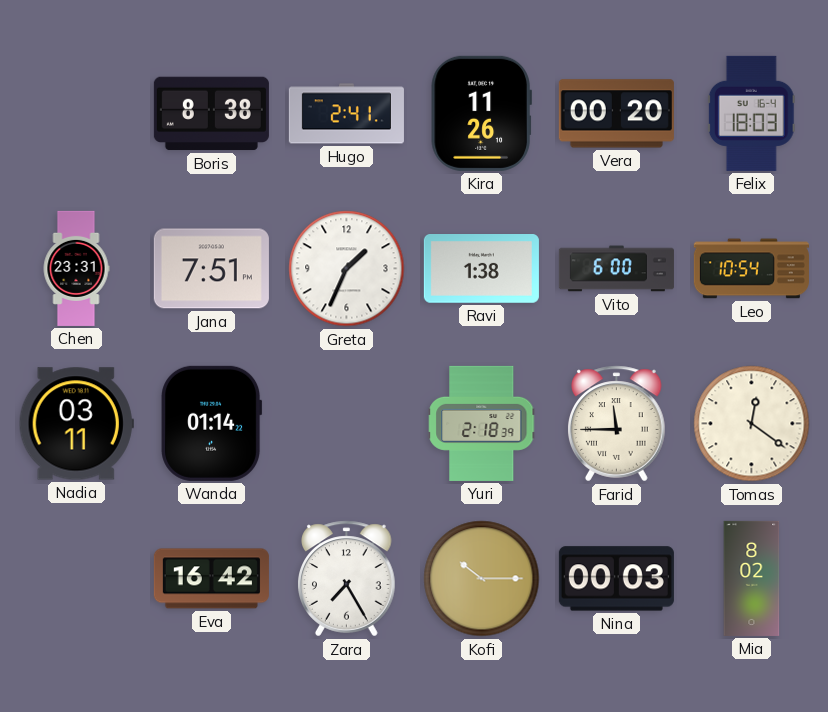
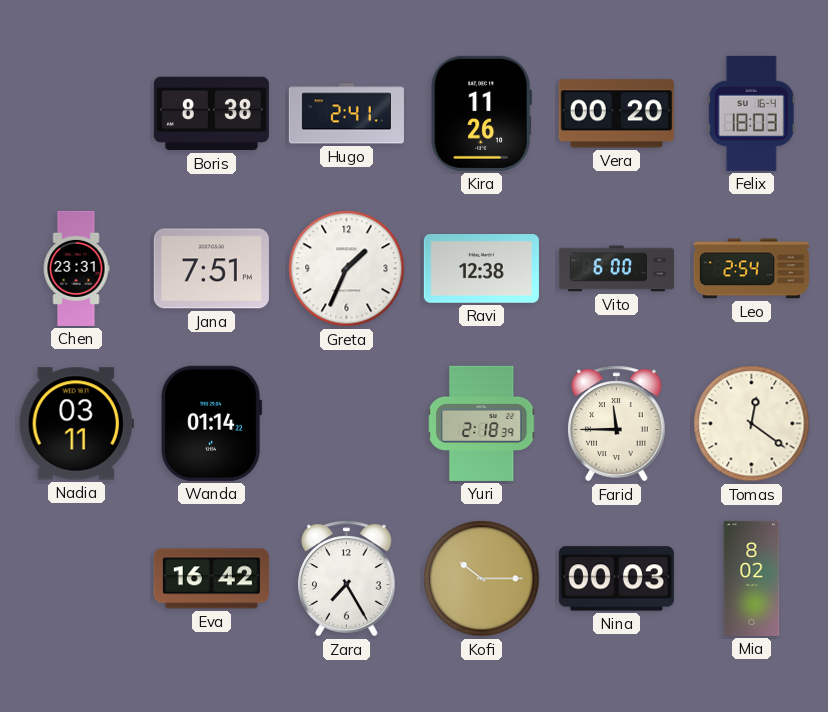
Ravi: 1:38 -> 12:38 (481, 269)
Leo: 10:54 -> 2:54 (751, 269)
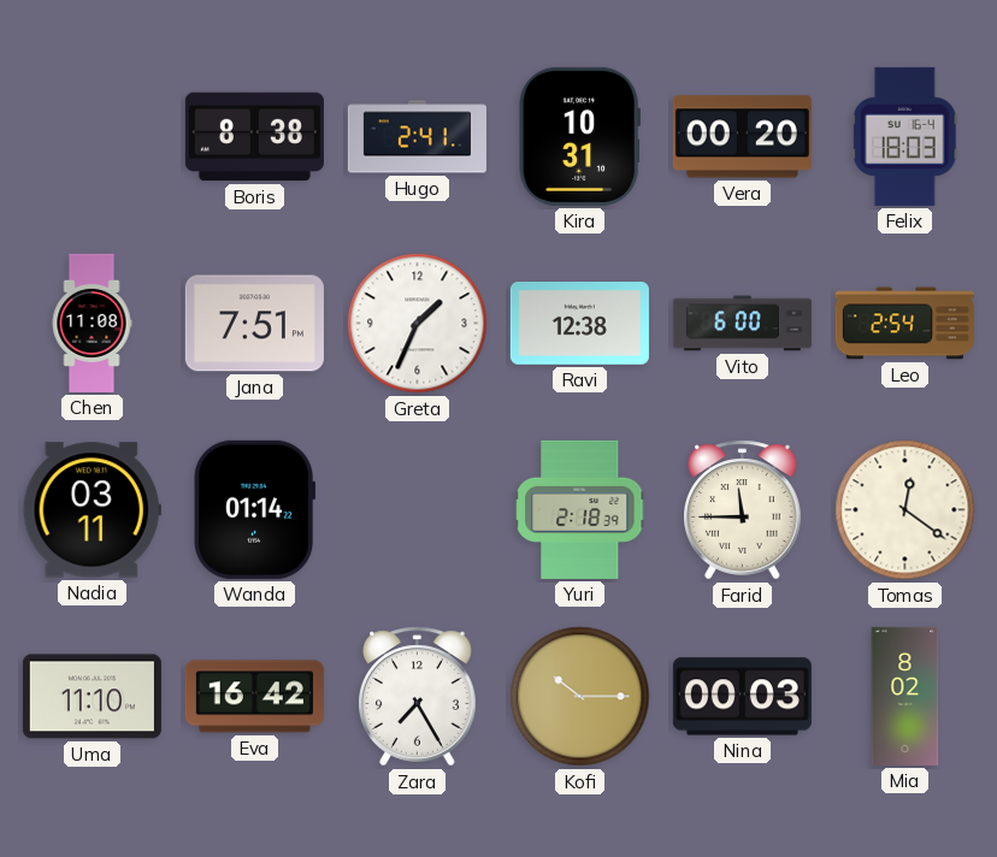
Kira: 11:26 -> 10:31 (579, 136)
Chen: 23:31 -> 11:08 (92, 323)
Uma: none -> 11:10 (92, 697)
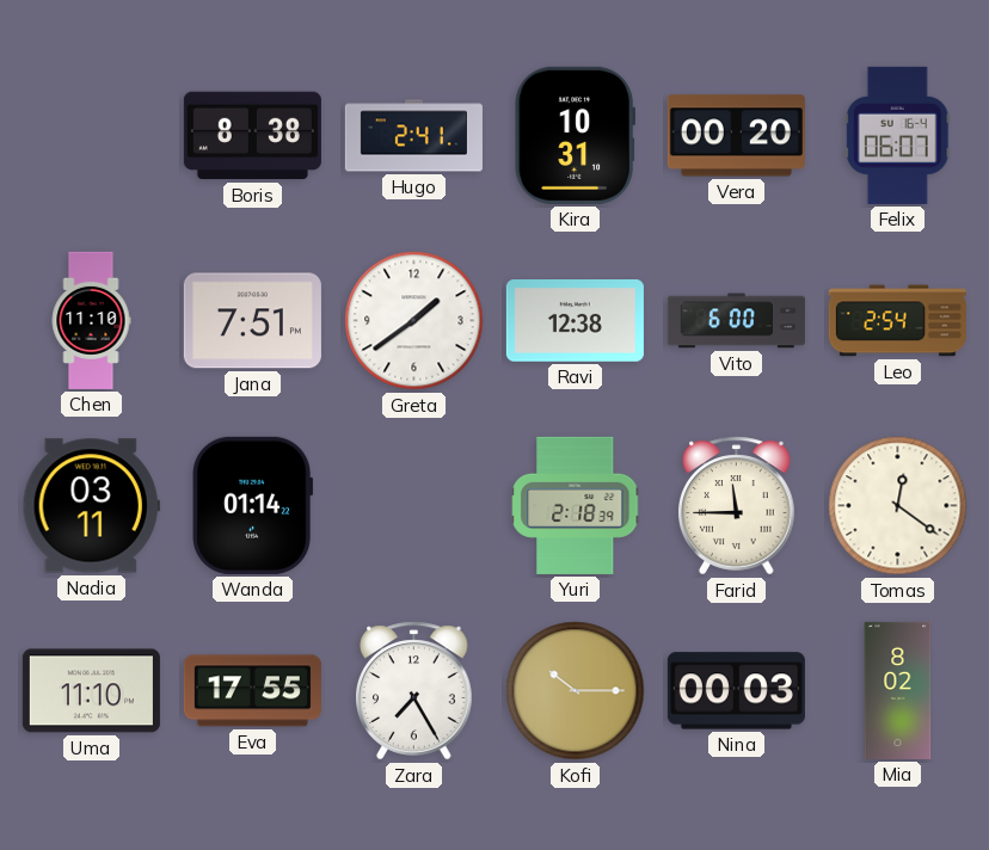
Felix: 18:03 -> 06:07 (897, 135)
Chen: 11:08 -> 11:10 (91, 320)
Greta: 1:34 -> 1:39 (414, 321)
Eva: 16:42 -> 17:55 (252, 691)
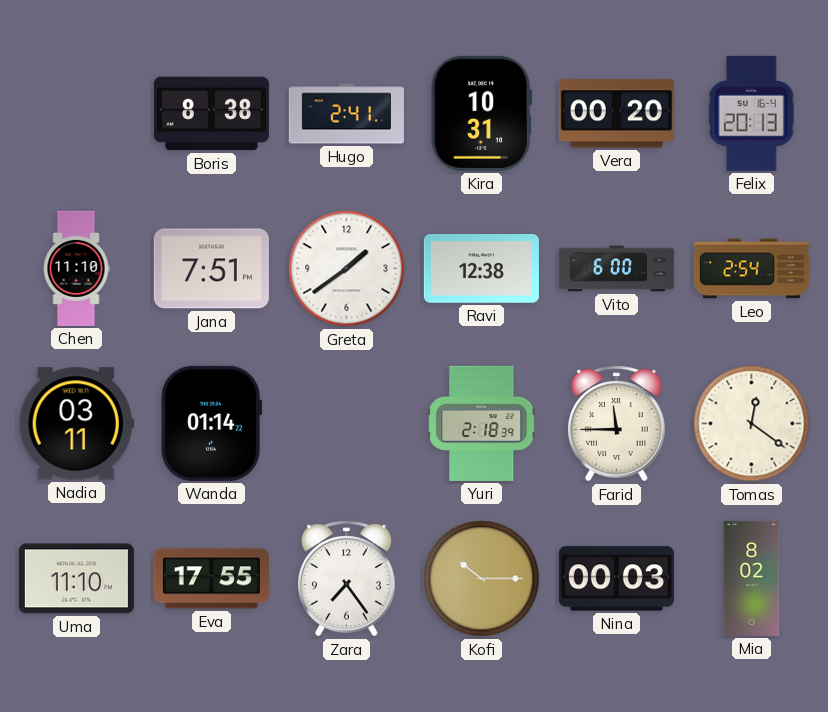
Felix: 06:07 -> 20:13 (751, 113)
Zara: 7:25 -> 7:24 (347, 579)
